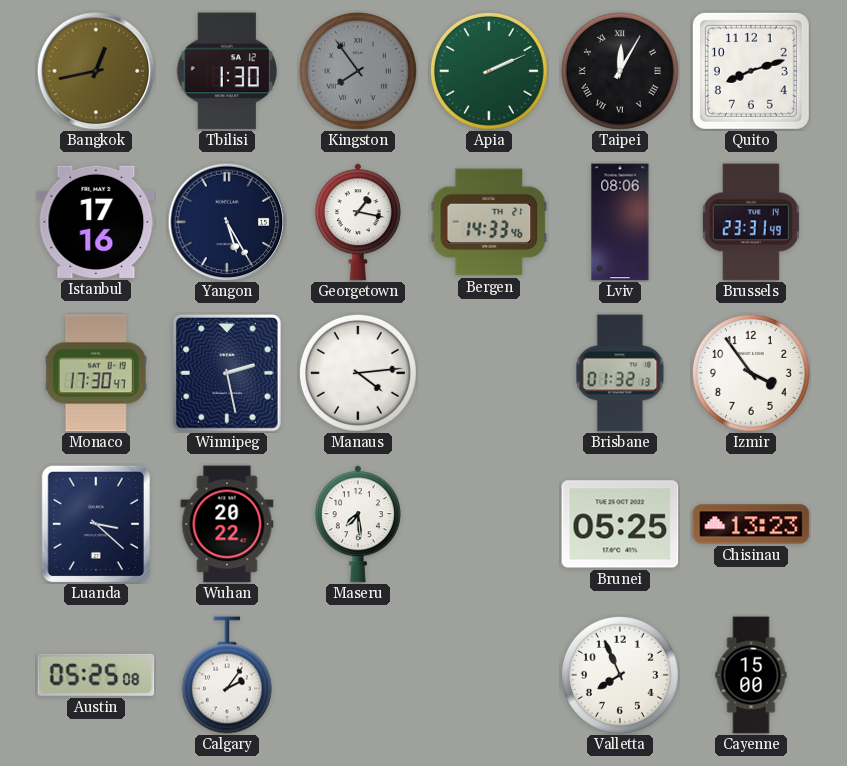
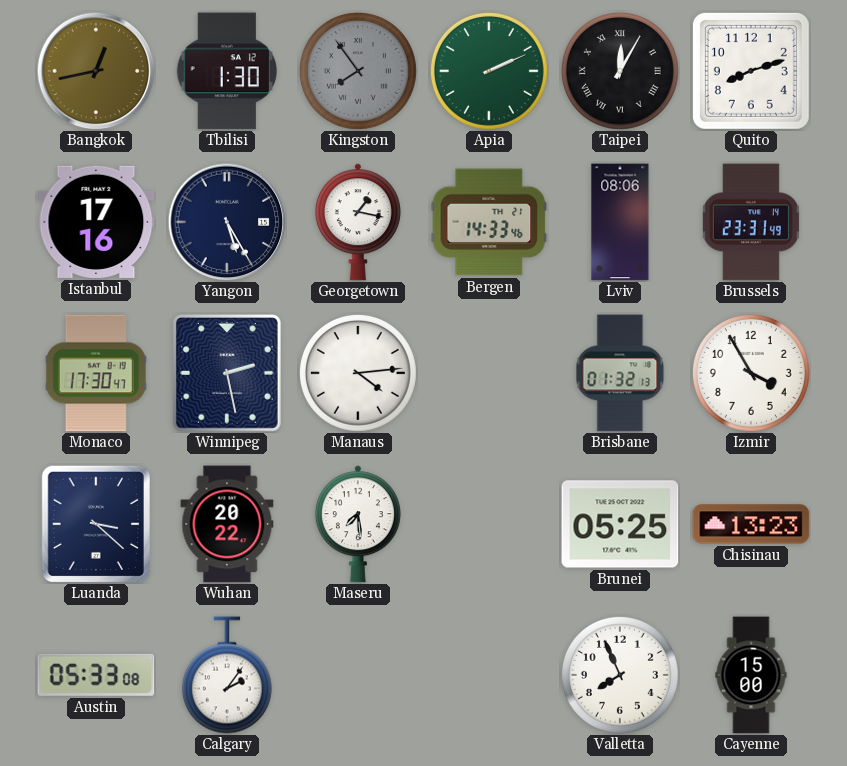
Izmir: 3:54 -> 3:55 (751, 373)
Austin: 05:25 -> 05:33 (96, 675)
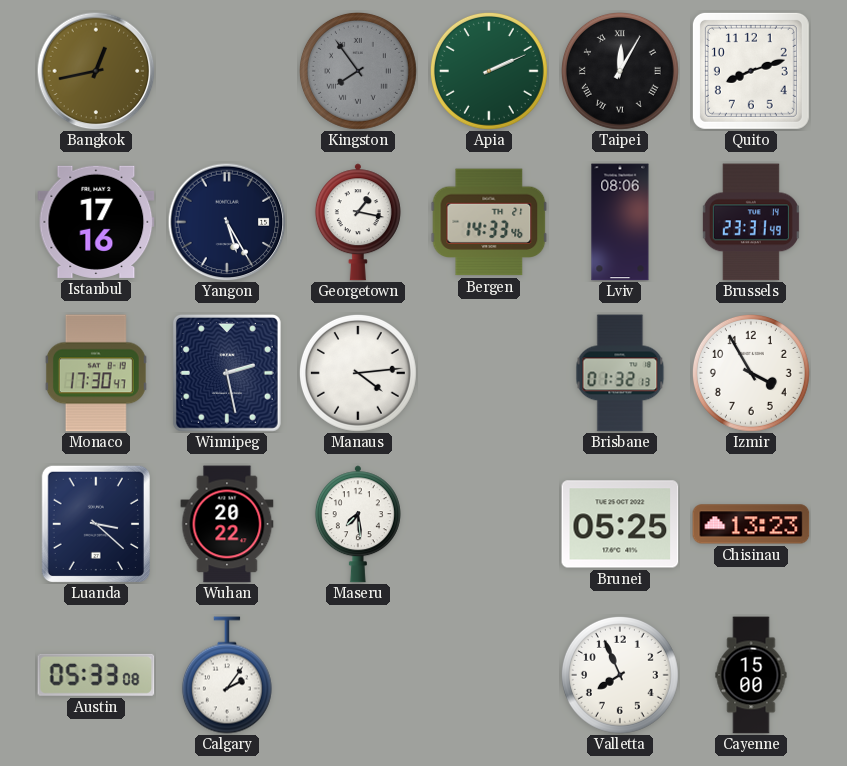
Tbilisi: 1:30 -> none (227, 71)
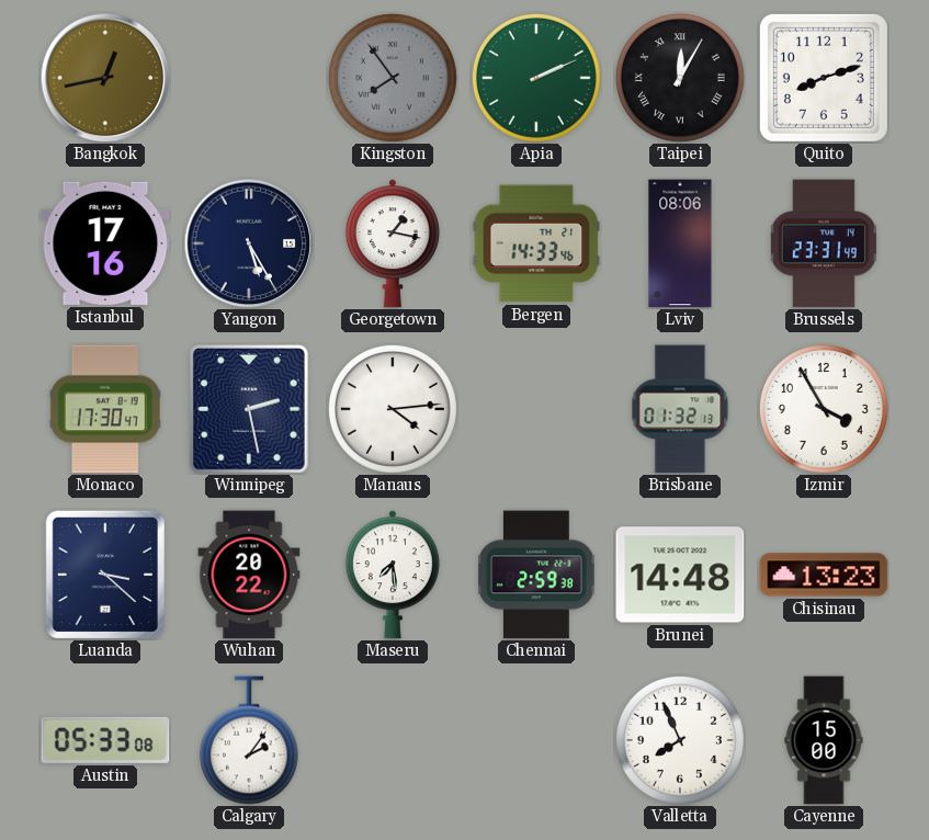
Chennai: none -> 2:59 (536, 575)
Brunei: 05:25 -> 14:48 (680, 575)
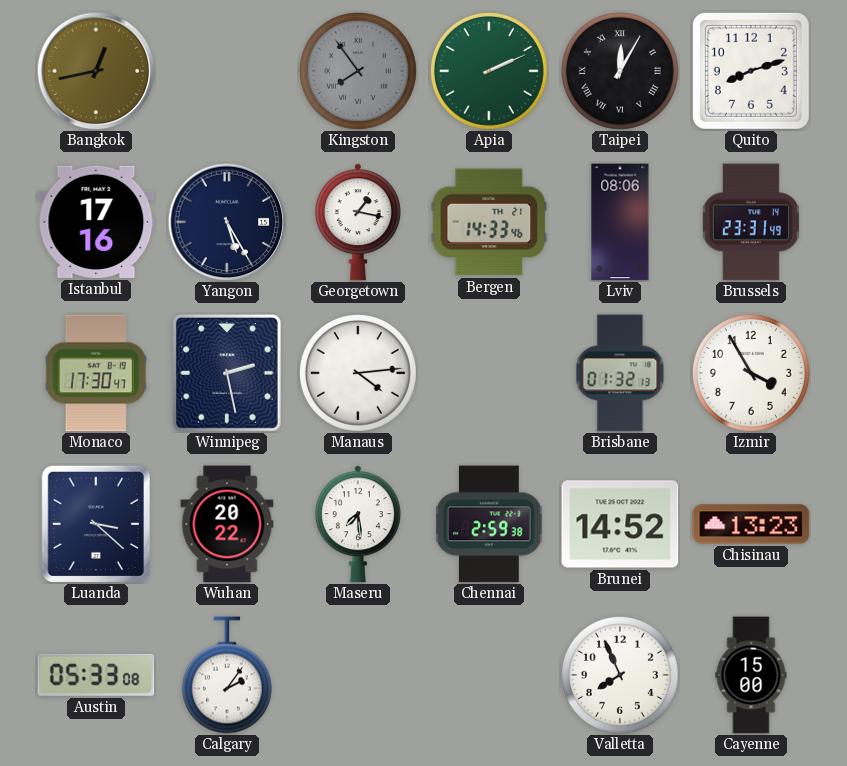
Brunei: 14:48 -> 14:52 (620, 524)
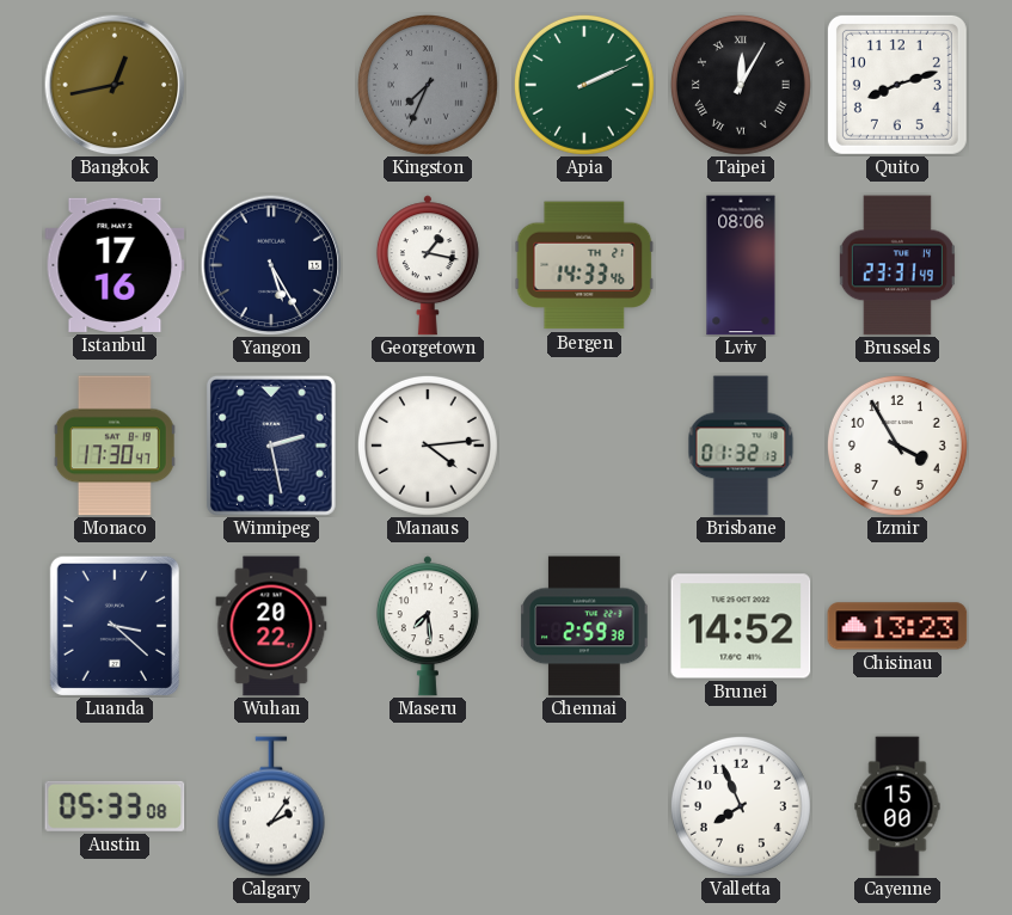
Kingston: 7:54 -> 7:34 (428, 85)
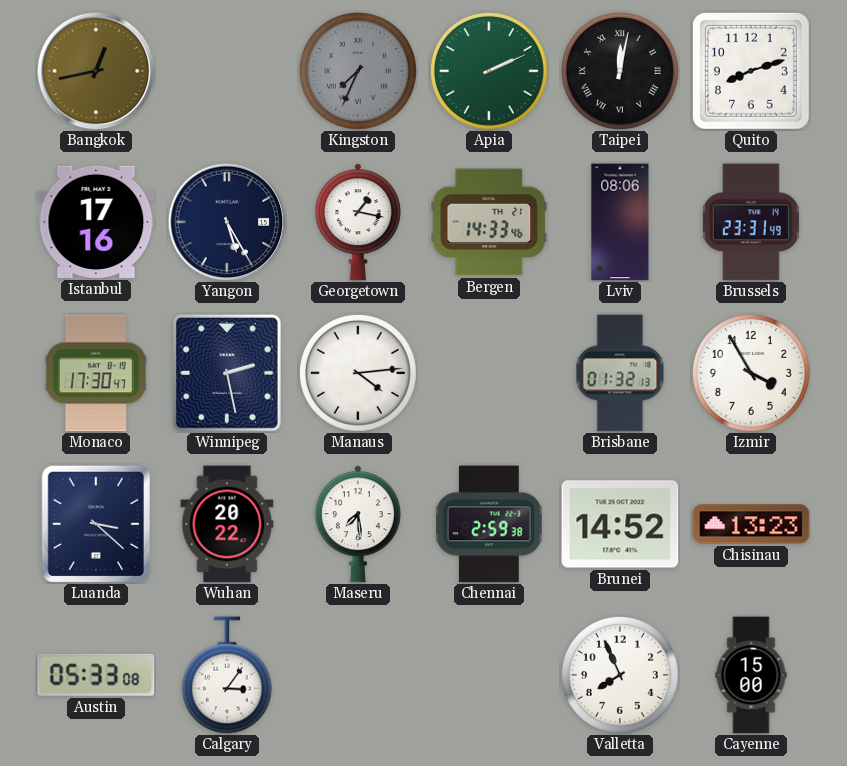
Taipei: 12:05 -> 12:02 (620, 71)
Calgary: 2:06 -> 3:06 (227, 675)
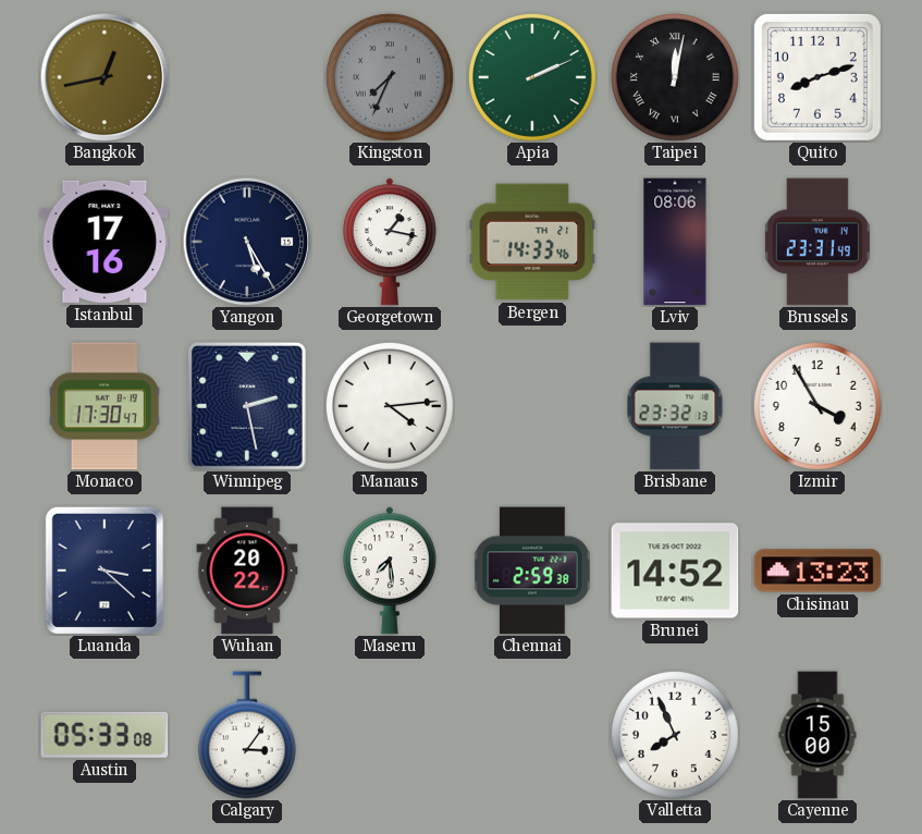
Brisbane: 01:32 -> 23:32 (675, 406)
